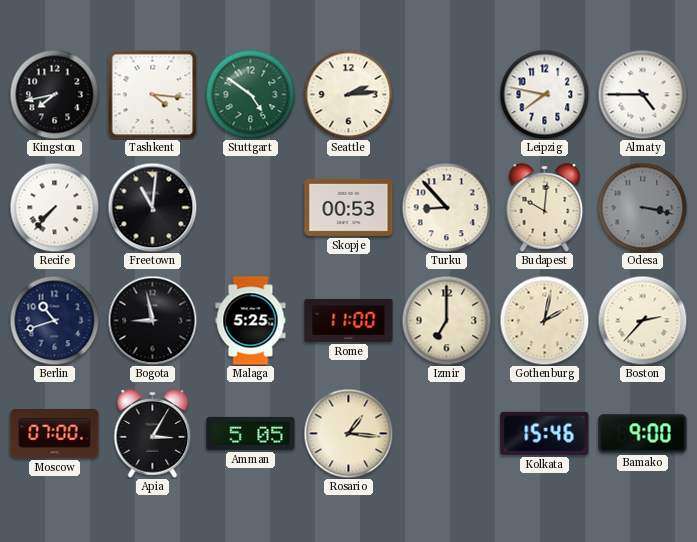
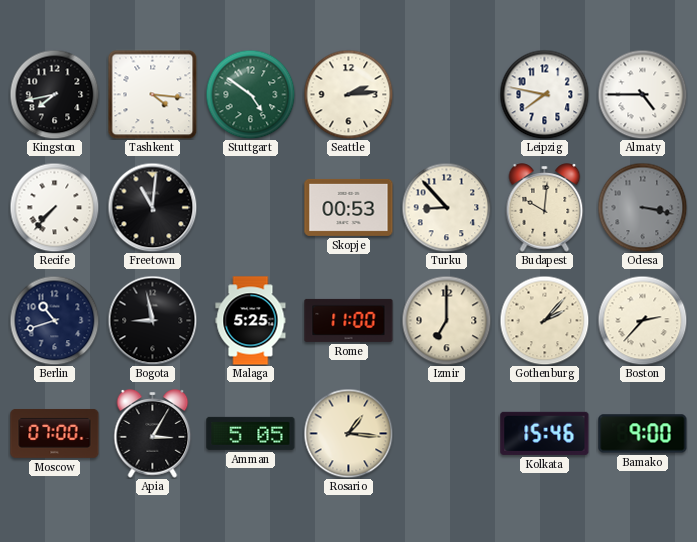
Gothenburg: 2:02 -> 2:07 (544, 320)
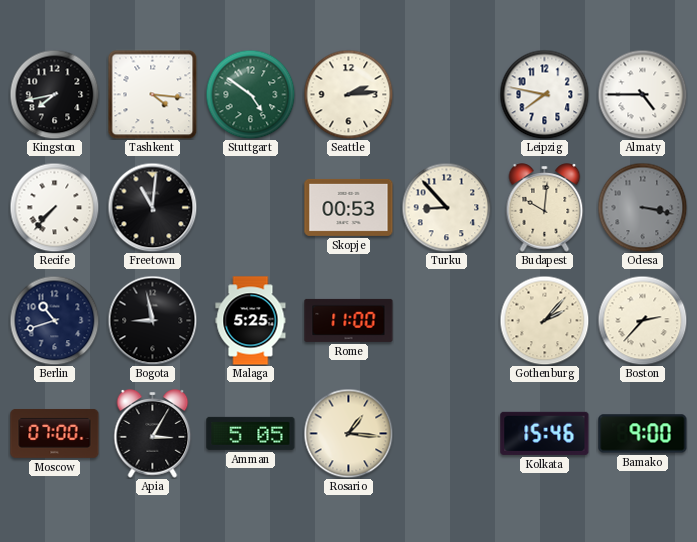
Izmir: 7:00 -> none (446, 320)
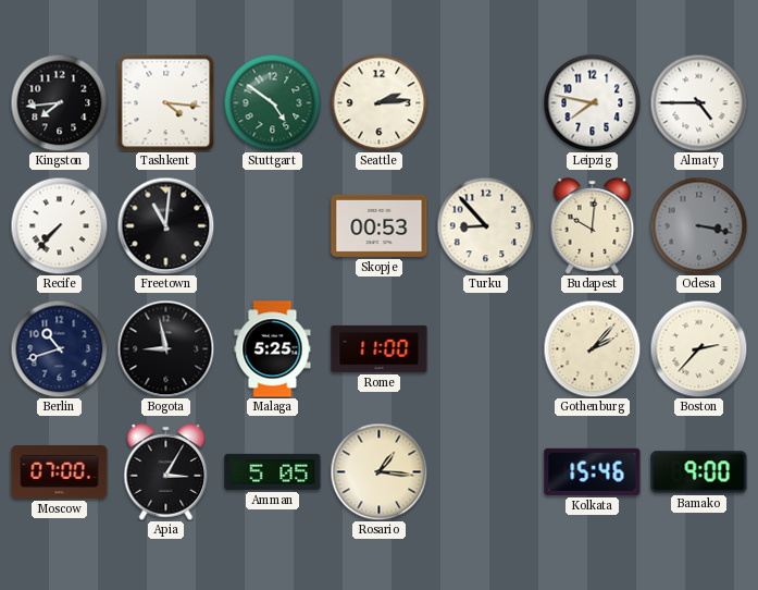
Kingston: 7:43 -> 7:44 (59, 102)
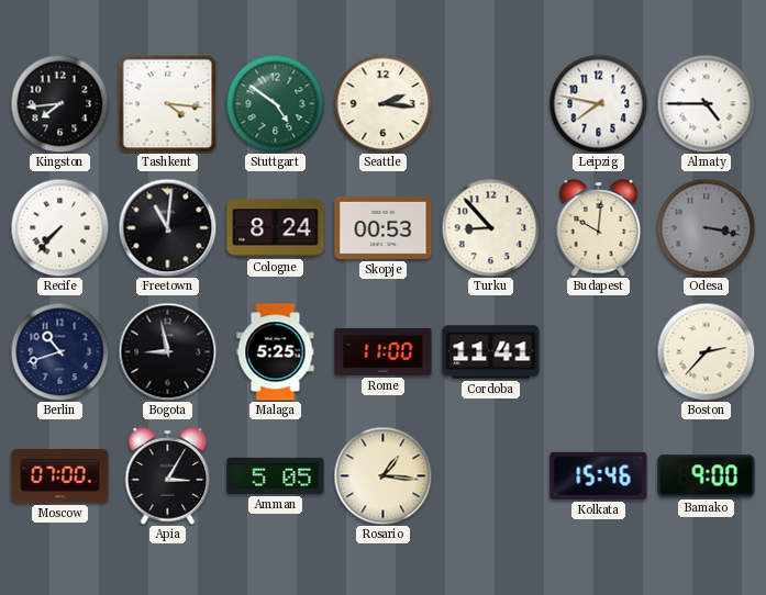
Seattle: 2:14 -> 2:16 (382, 103)
Cologne: none -> 8:24 (276, 228)
Cordoba: none -> 11:41 (491, 352)
Gothenburg: 2:07 -> none (592, 348)
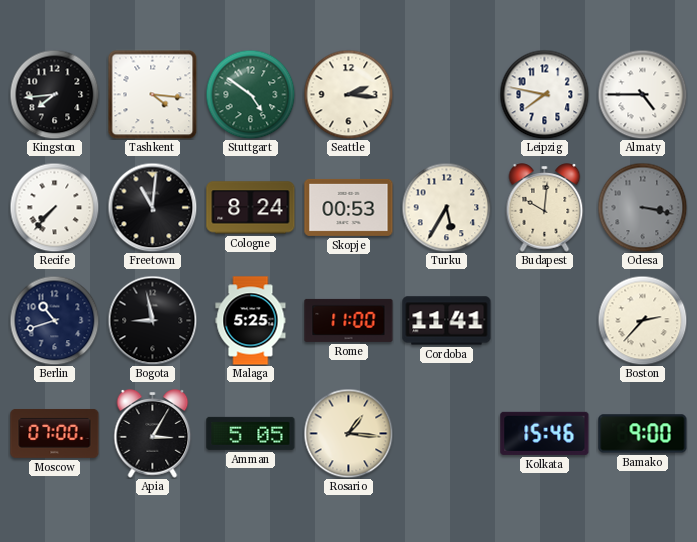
Turku: 8:53 -> 5:35 (446, 207)
